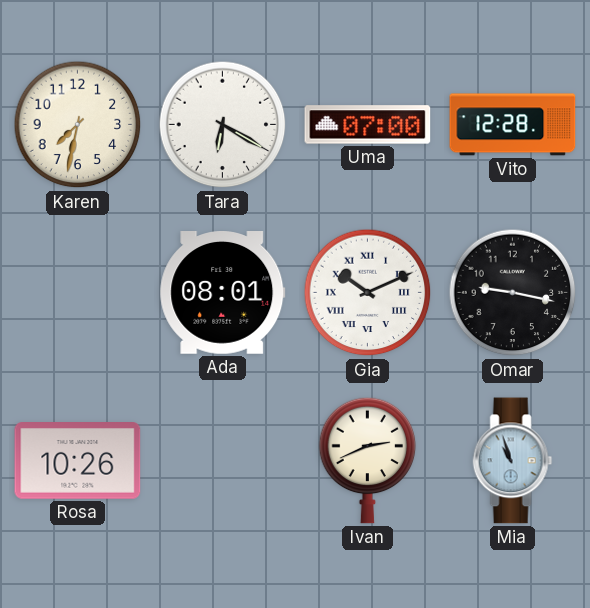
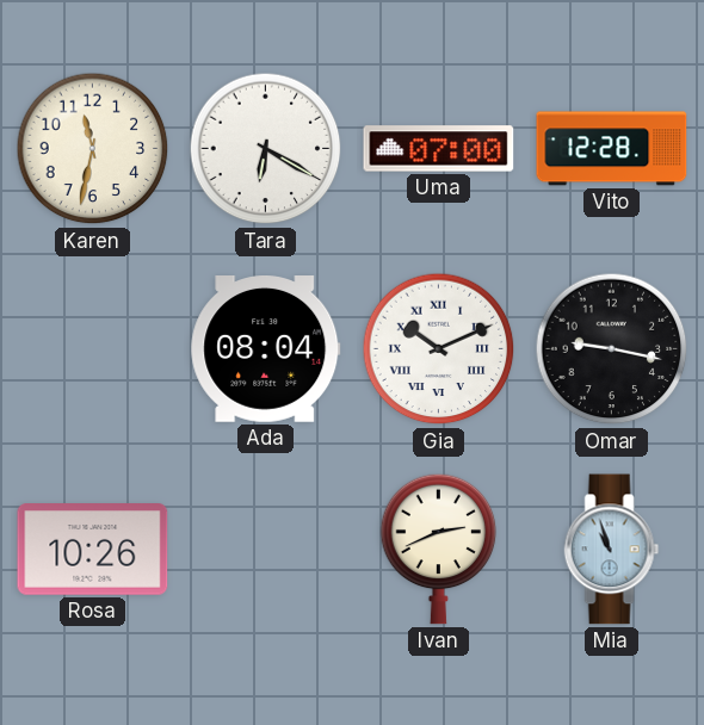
Karen: 7:32 -> 11:32 (93, 149)
Ada: 08:01 -> 08:04 (266, 349)
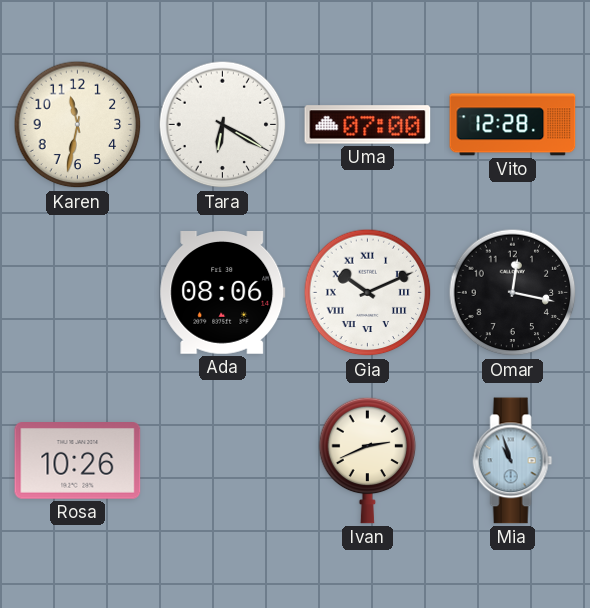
Ada: 08:04 -> 08:06 (223, 293)
Omar: 9:17 -> 12:17 (513, 293)
